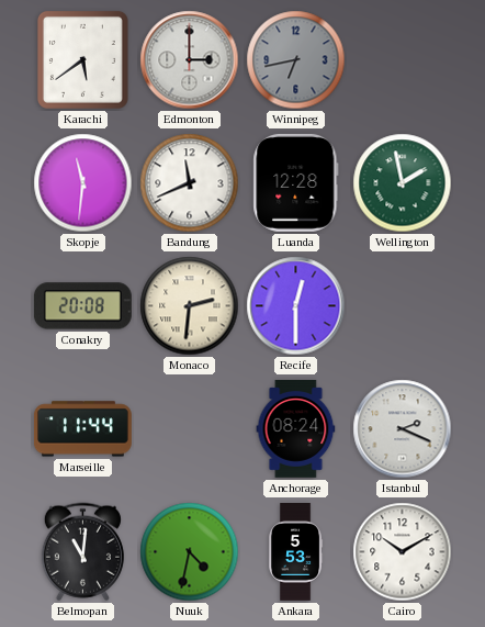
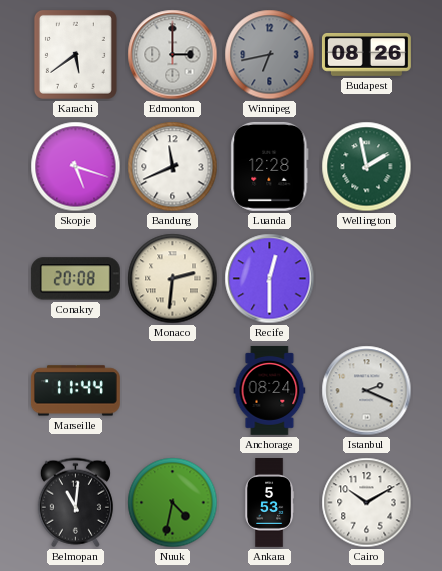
Budapest: none -> 08:26 (366, 54)
Skopje: 11:31 -> 5:18 (76, 167)
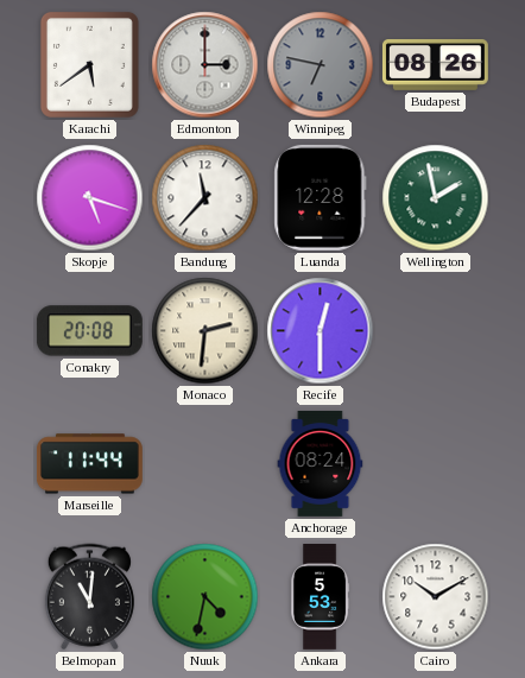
Winnipeg: 6:43 -> 6:47 (321, 65)
Bandung: 11:41 -> 11:37 (205, 198)
Istanbul: 2:19 -> none (367, 391)
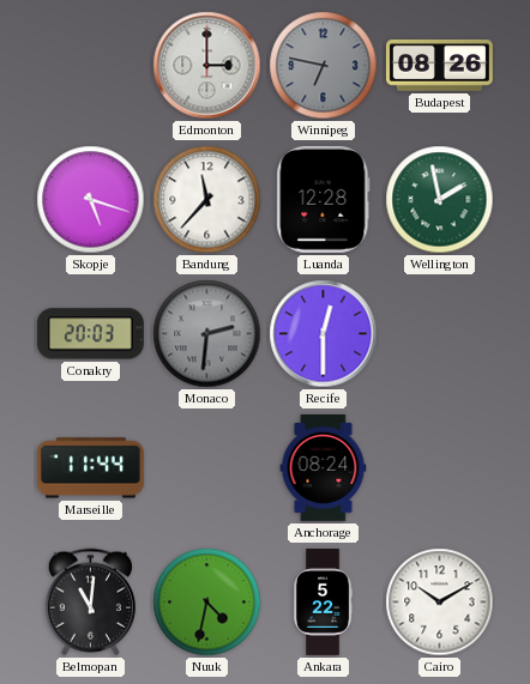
Karachi: 5:39 -> none (89, 64)
Conakry: 20:08 -> 20:03 (90, 334)
Monaco dial: cream -> grey (207, 334)
Ankara: 5:53 -> 5:22 (323, 603)
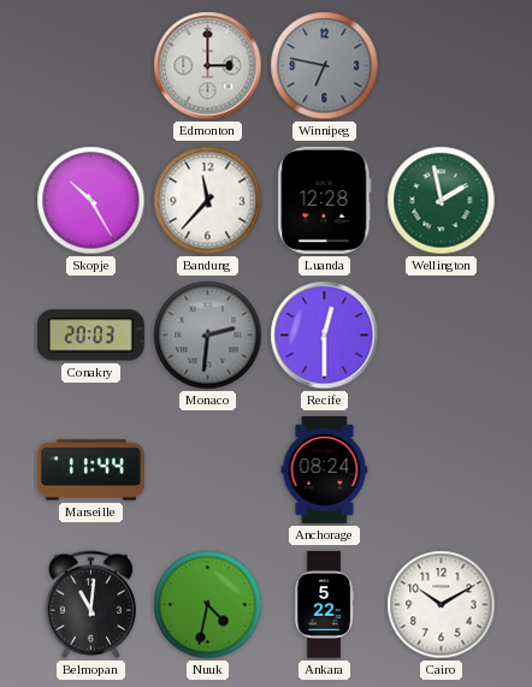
Budapest: 08:26 -> none (439, 65)
Skopje: 5:18 -> 10:25 (91, 201)
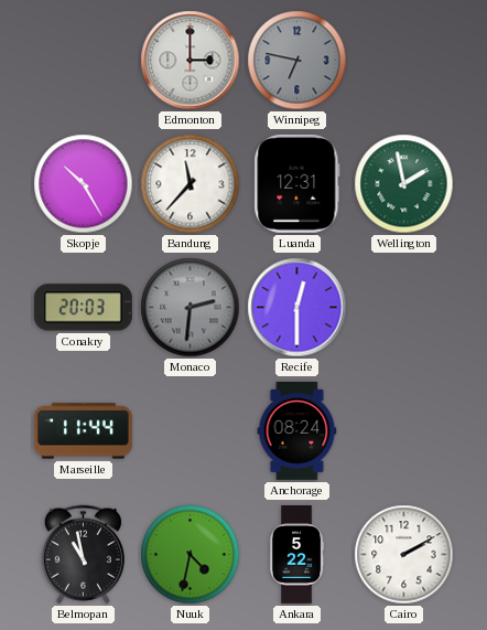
Luanda: 12:28 -> 12:31 (297, 183)
Belmopan: 11:01 -> 10:58 (83, 555)
Cairo: 10:10 -> 2:10 (404, 555)
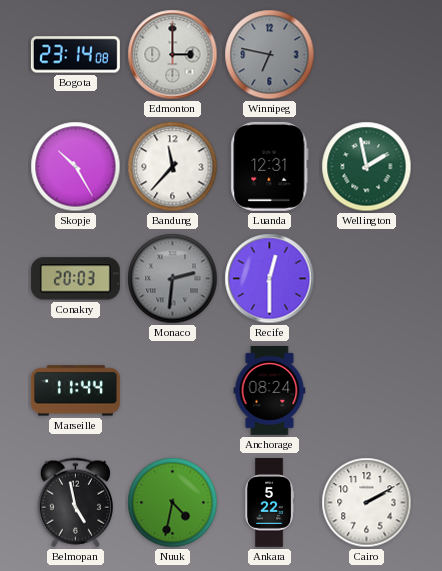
Bogota: none -> 23:14 (75, 55)
Belmopan: 10:58 -> 4:58 (75, 503)
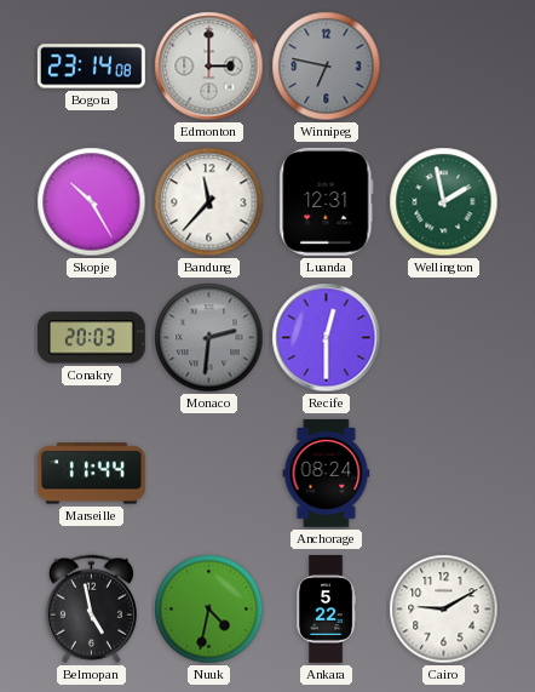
Cairo: 2:10 -> 9:10 (444, 610)
